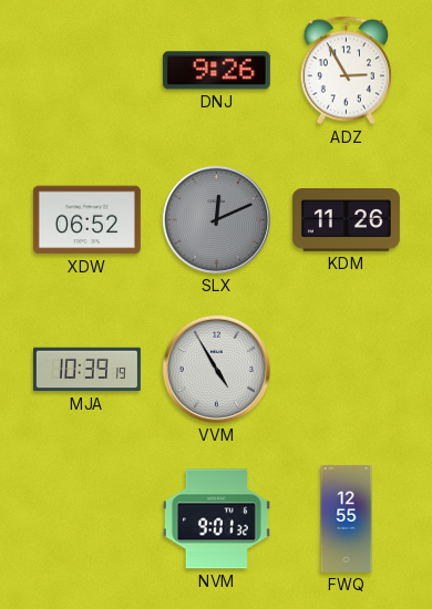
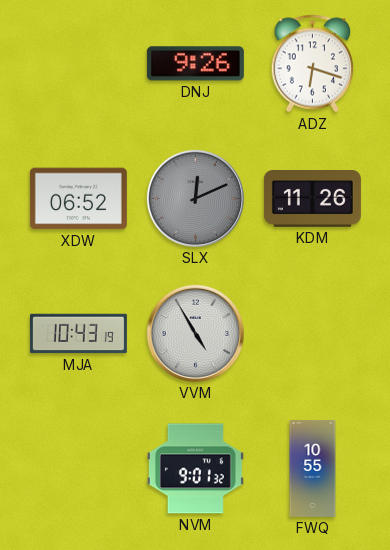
ADZ: 2:55 -> 6:18 (313, 64)
MJA: 10:39 -> 10:43 (78, 334)
FWQ: 12:55 -> 10:55 (313, 468)
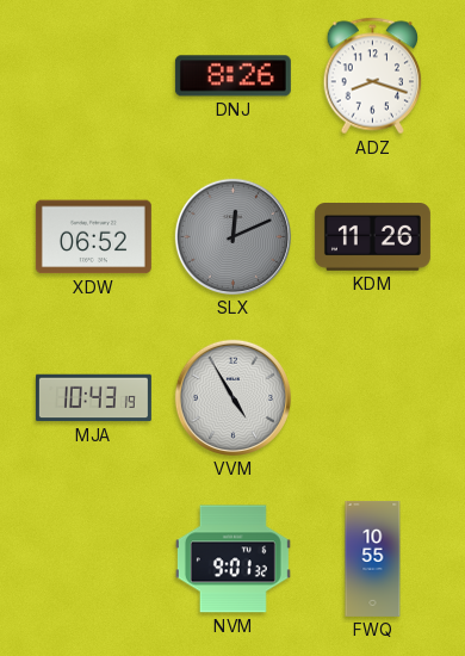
DNJ: 9:26 -> 8:26 (232, 76)
ADZ: 6:18 -> 8:18 (373, 76)
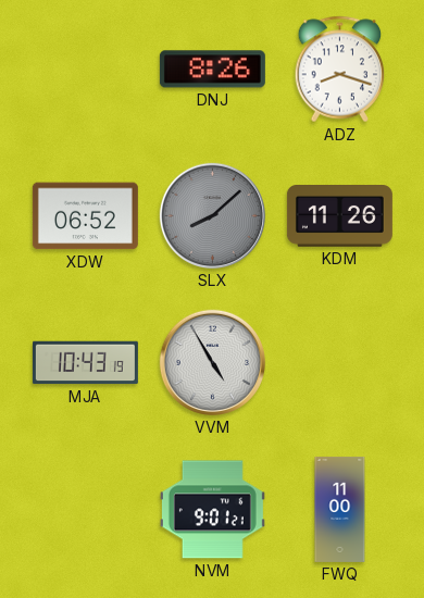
SLX: 12:11 -> 8:08 (212, 215)
NVM: 9:01:32 -> 9:01:21 (212, 510)
FWQ: 10:55 -> 11:00 (340, 509)
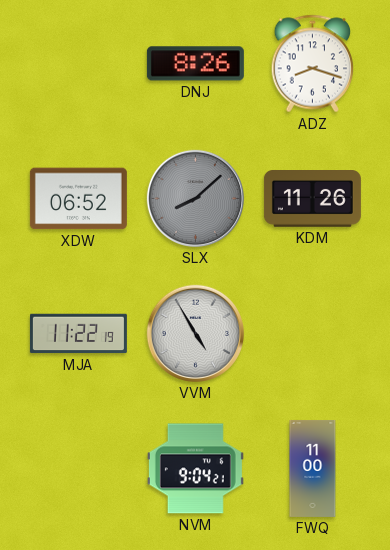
MJA: 10:43 -> 11:22 (78, 334)
NVM: 9:01 -> 9:04 (195, 469)
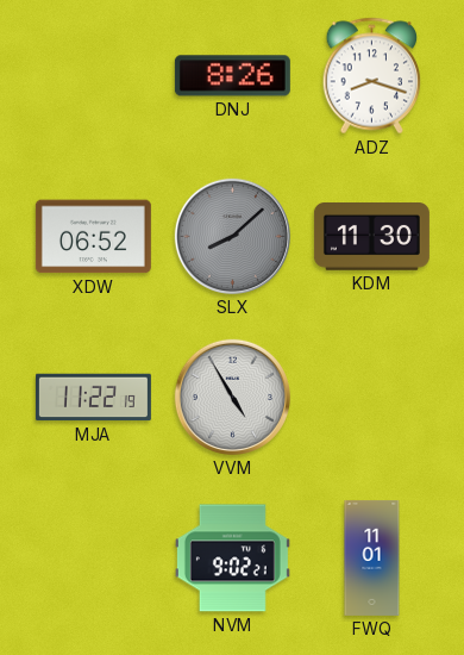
KDM: 11:26 -> 11:30 (371, 237)
NVM: 9:04 -> 9:02 (232, 559)
FWQ: 11:00 -> 11:01 (372, 557)
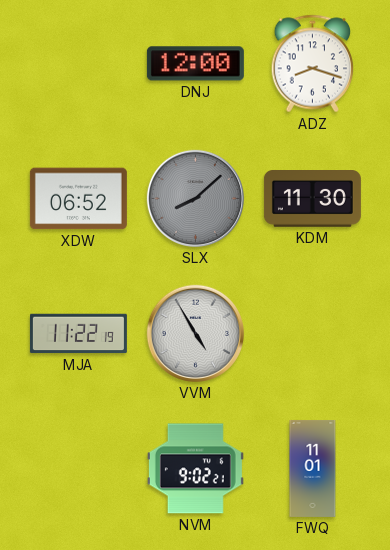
DNJ: 8:26 -> 12:00 (195, 64)
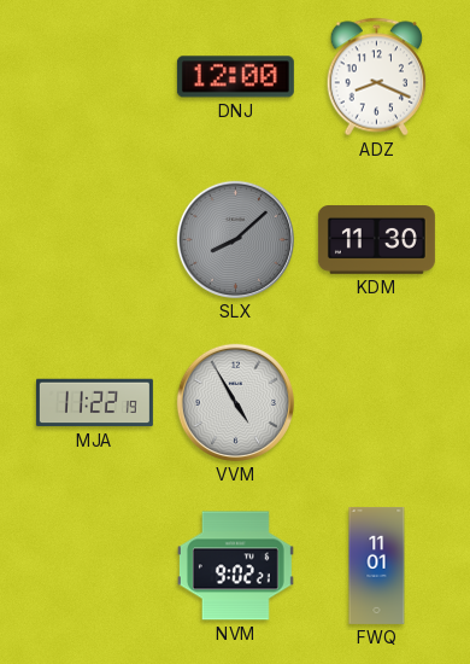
ADZ: 8:18 -> 8:19 (377, 77)
XDW: 06:52 -> none (78, 199)
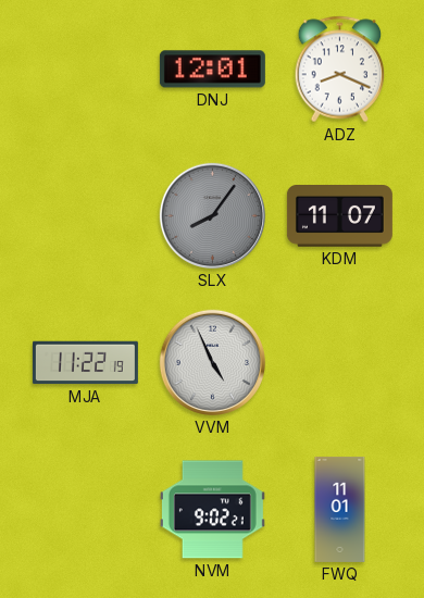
DNJ: 12:00 -> 12:01 (212, 70)
SLX: 8:08 -> 8:06 (212, 215)
KDM: 11:30 -> 11:07 (339, 216)
VVM: 4:55 -> 4:56 (212, 362)
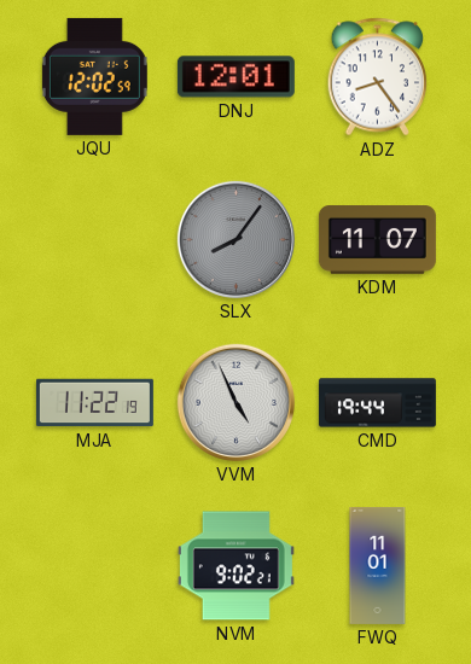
JQU: none -> 12:02 (94, 76)
ADZ: 8:19 -> 8:24 (378, 77)
CMD: none -> 19:44 (377, 403)
